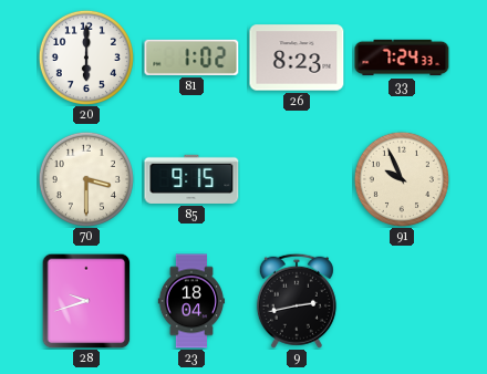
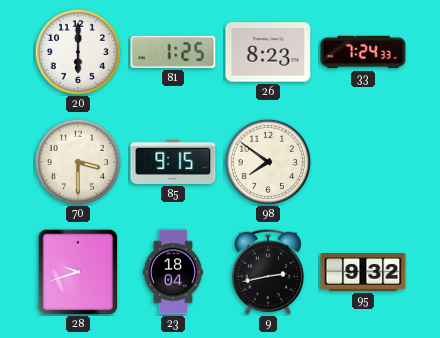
81: 1:02 -> 1:25 (173, 52)
98: none -> 7:51 (268, 162)
91: 9:56 -> none (402, 179)
95: none -> 9:32 (363, 273)
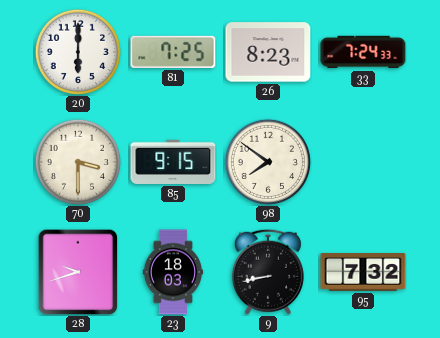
81: 1:25 -> 7:25 (173, 52)
23: 18:04 -> 18:03 (173, 272)
9: 2:43 -> 8:43 (268, 272)
95: 9:32 -> 7:32 (363, 273)
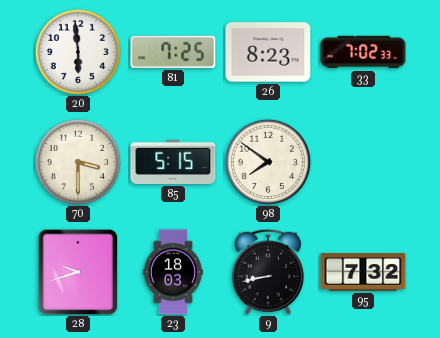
20: 6:00 -> 5:59 (78, 52)
33: 7:24 -> 7:02 (363, 52)
85: 9:15 -> 5:15 (173, 162)
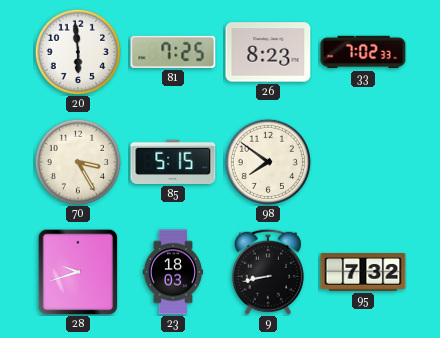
70: 3:30 -> 3:25 (78, 162)
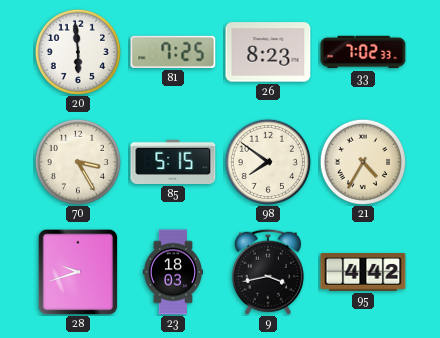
21: none -> 4:35 (363, 162)
9: 8:43 -> 3:43 (268, 272)
95: 7:32 -> 4:42 (363, 273)
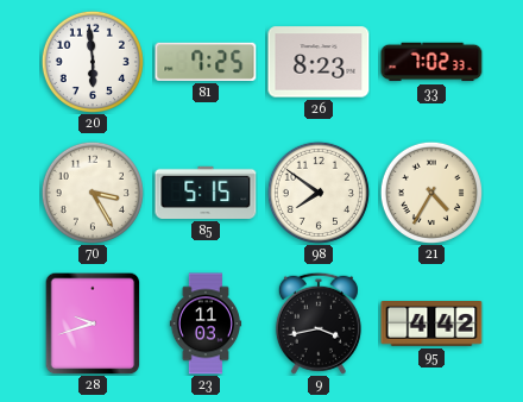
23: 18:03 -> 11:03 (206, 324)
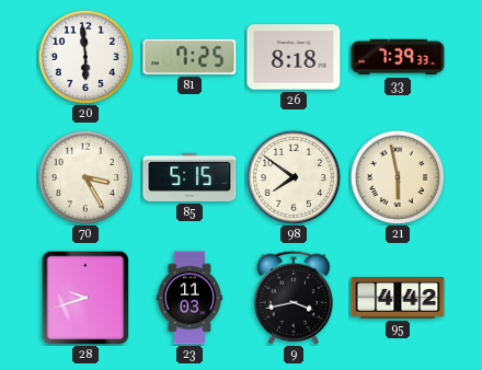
26: 8:23 -> 8:18 (294, 57)
33: 7:02 -> 7:39 (398, 57)
21: 4:35 -> 5:58 (398, 177)
